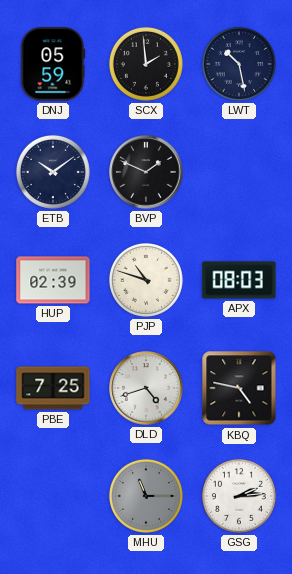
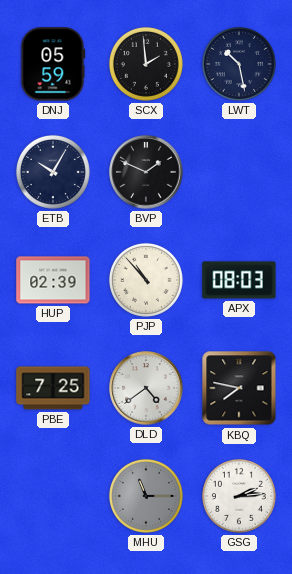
ETB: 10:09 -> 10:05 (53, 172)
PJP: 10:48 -> 10:53 (146, 280)
DLD: 4:42 -> 4:39 (146, 388)
KBQ: 4:47 -> 7:47 (239, 388)
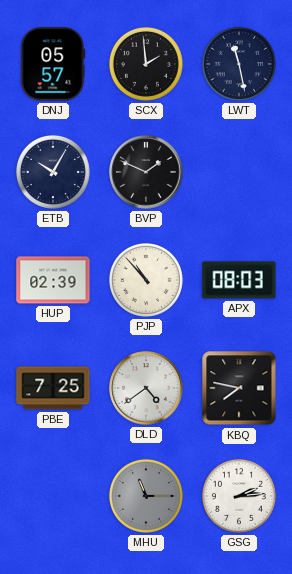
DNJ: 05:59 -> 05:57 (53, 64)
LWT: 10:28 -> 11:28 (239, 64)
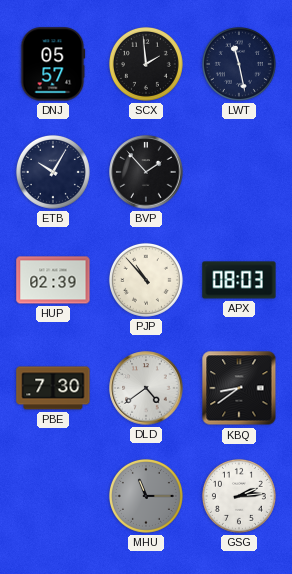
BVP: 1:49 -> 1:53 (146, 172)
PBE: 7:25 -> 7:30 (53, 388)
KBQ: 7:47 -> 8:39 (239, 388)
